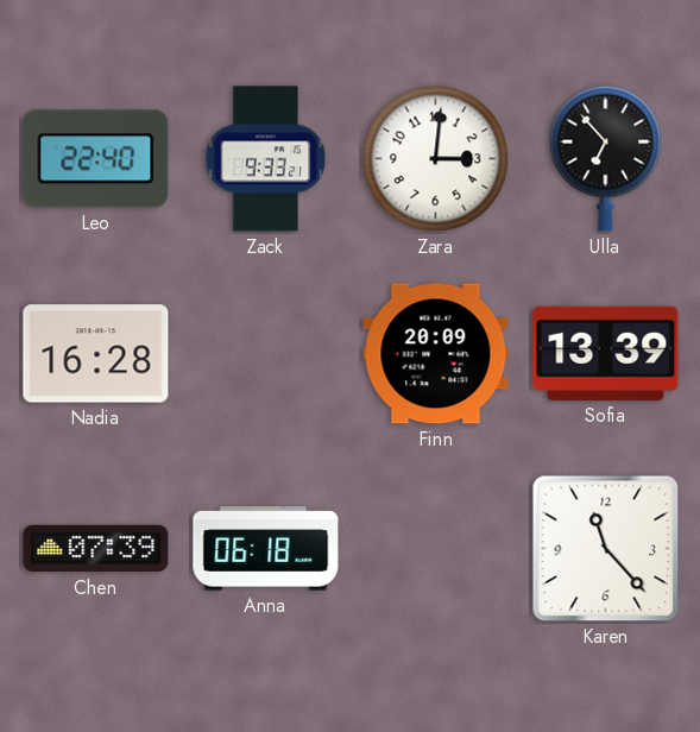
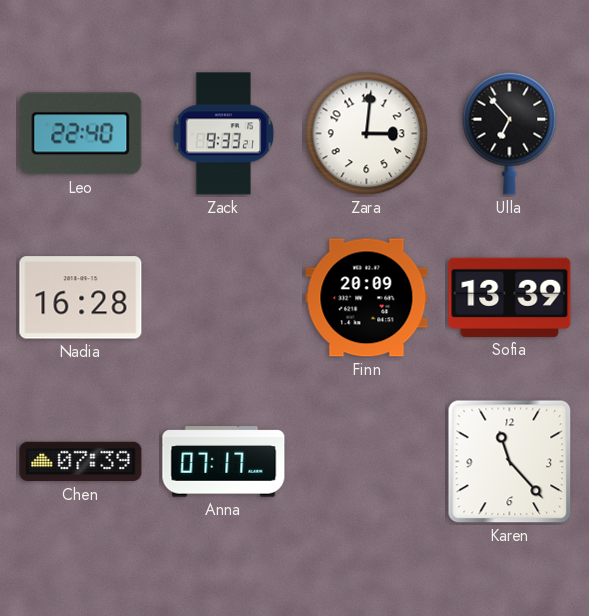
Anna: 06:18 -> 07:17 (224, 462)
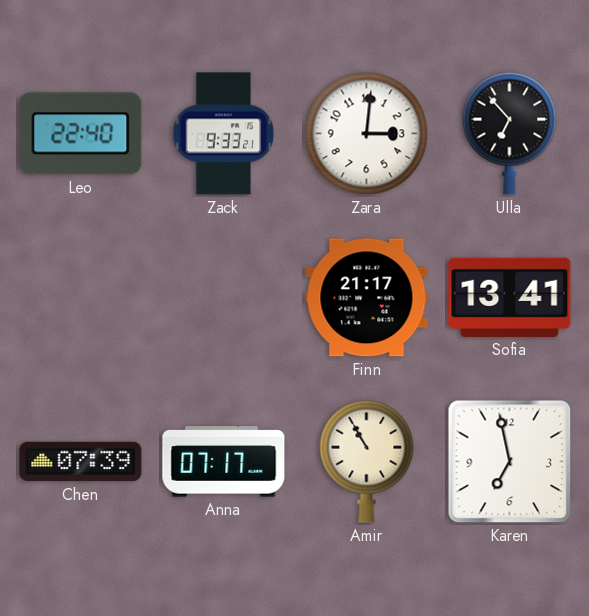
Nadia: 16:28 -> none (81, 298)
Finn: 20:09 -> 21:17 (367, 298)
Sofia: 13:39 -> 13:41 (510, 297)
Amir: none -> 10:55 (367, 461)
Karen: 11:23 -> 6:58 (510, 462)
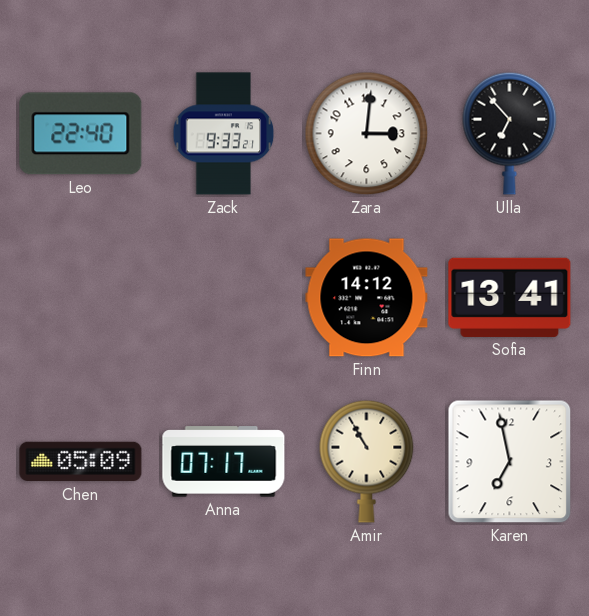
Finn: 21:17 -> 14:12 (367, 298)
Chen: 07:39 -> 05:09 (81, 462)
